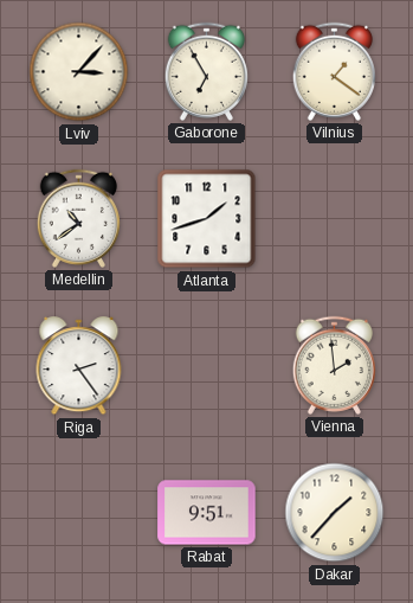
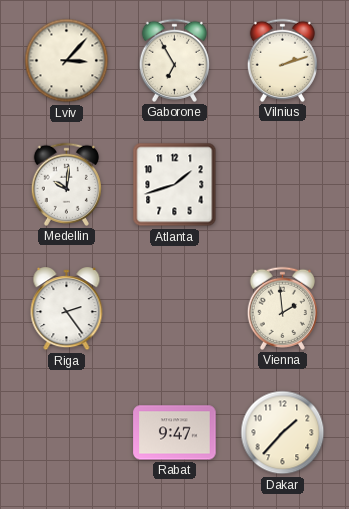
Vilnius: 1:21 -> 2:12 (282, 60)
Medellin: 10:39 -> 10:01 (66, 184)
Rabat: 9:51 -> 9:47 (175, 433)
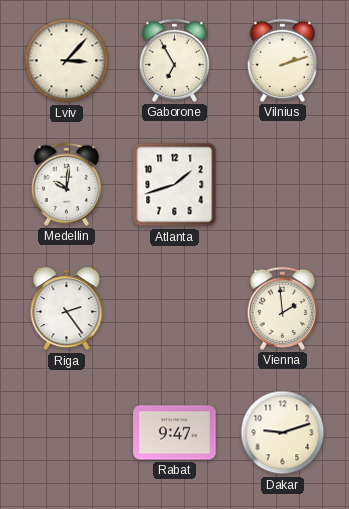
Dakar: 1:37 -> 9:12 (283, 433)
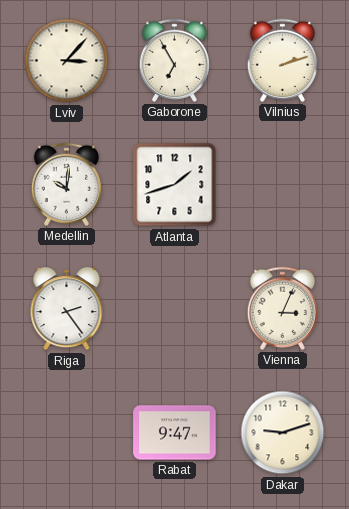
Vienna: 1:59 -> 3:04 (282, 308)
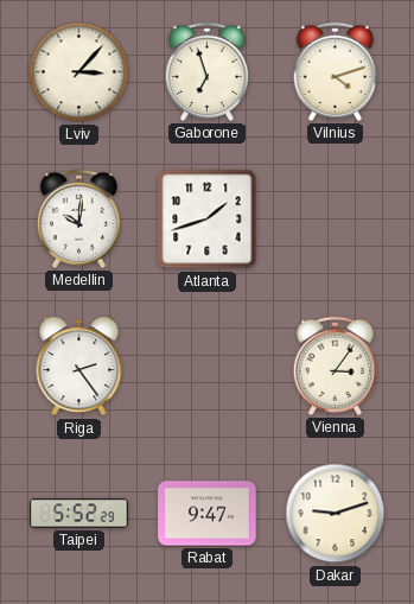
Gaborone: 6:55 -> 6:57 (206, 71)
Vilnius: 2:12 -> 4:12 (335, 71)
Vienna: 3:04 -> 3:06 (335, 365)
Taipei: none -> 5:52 (79, 514)
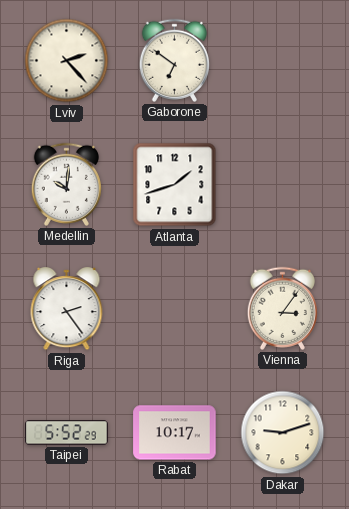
Lviv: 3:07 -> 2:23 (67, 61)
Gaborone: 6:57 -> 6:51 (174, 60)
Vilnius: 4:12 -> none (335, 71)
Rabat: 9:47 -> 10:17 (175, 433)
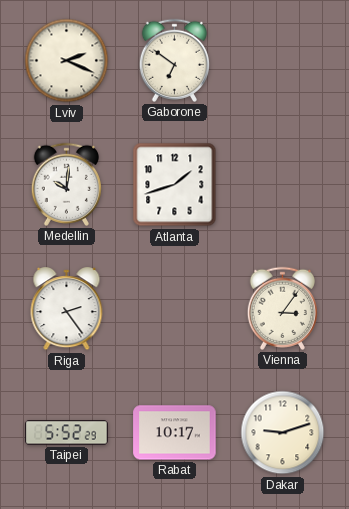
Lviv: 2:23 -> 2:19 (67, 61)
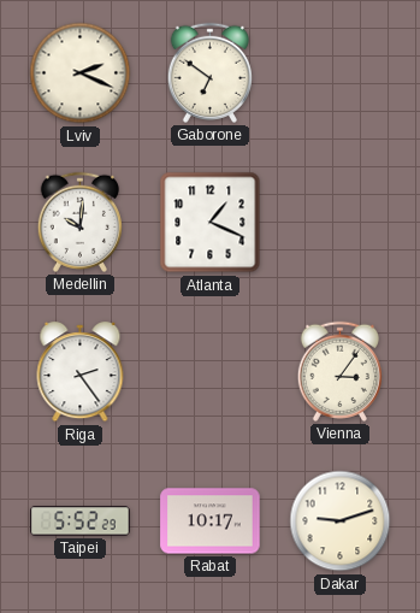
Atlanta: 1:42 -> 1:19 (211, 223)
